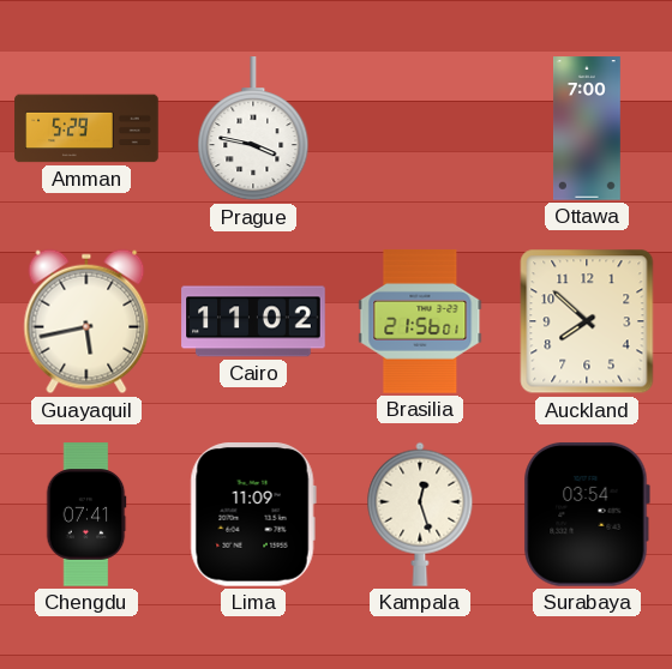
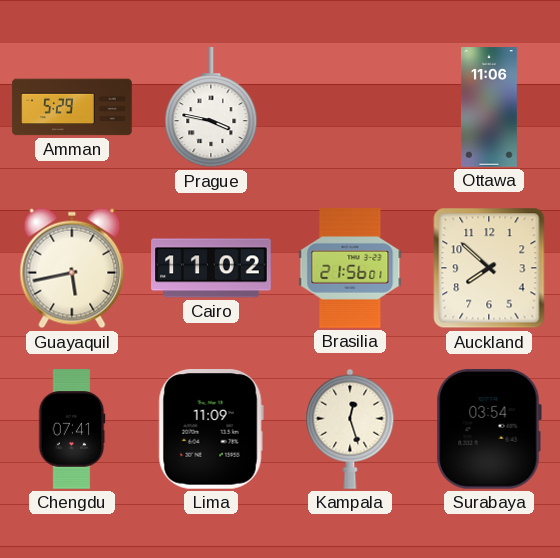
Ottawa: 7:00 -> 11:06 (490, 107)
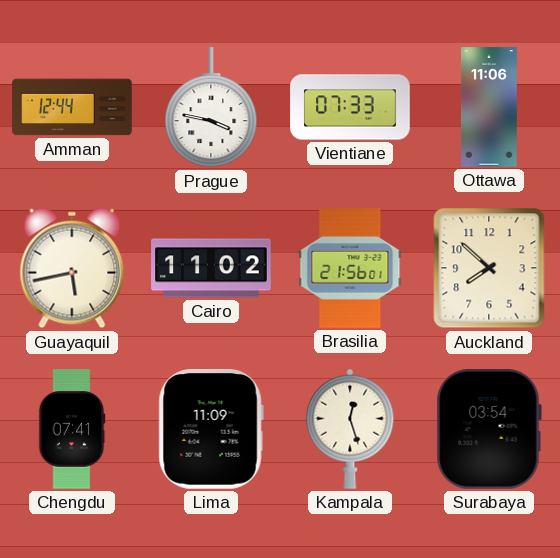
Amman: 5:29 -> 12:44 (72, 107)
Vientiane: none -> 07:33 (350, 107)
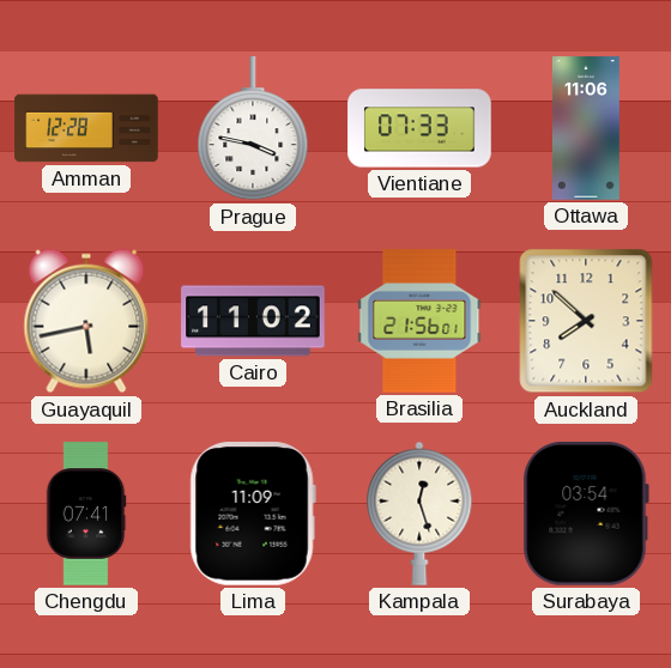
Amman: 12:44 -> 12:28 (86, 128)
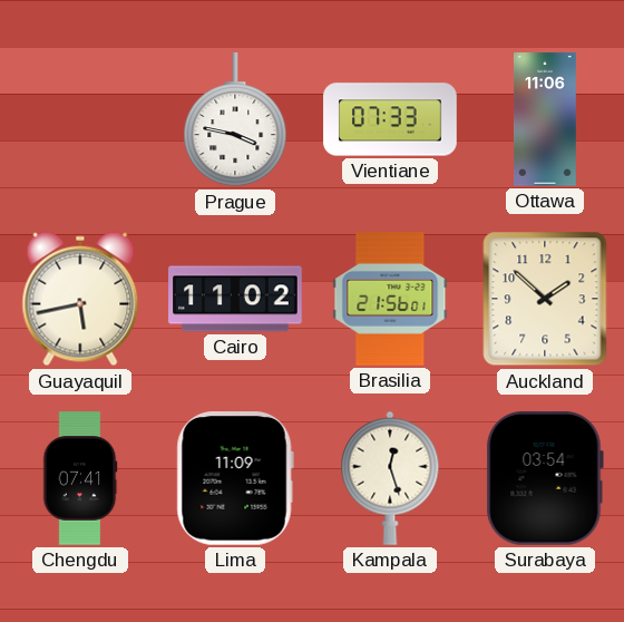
Amman: 12:28 -> none (86, 128)
Auckland: 7:52 -> 1:52 (545, 299)
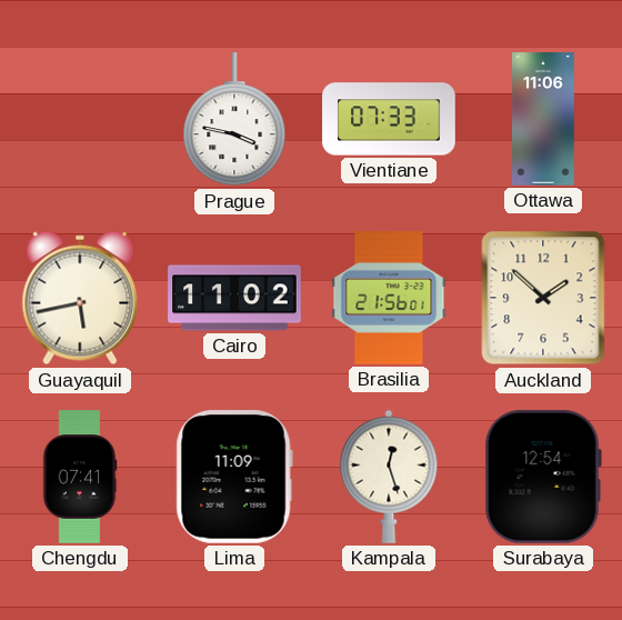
Surabaya: 03:54 -> 12:54 (543, 477)
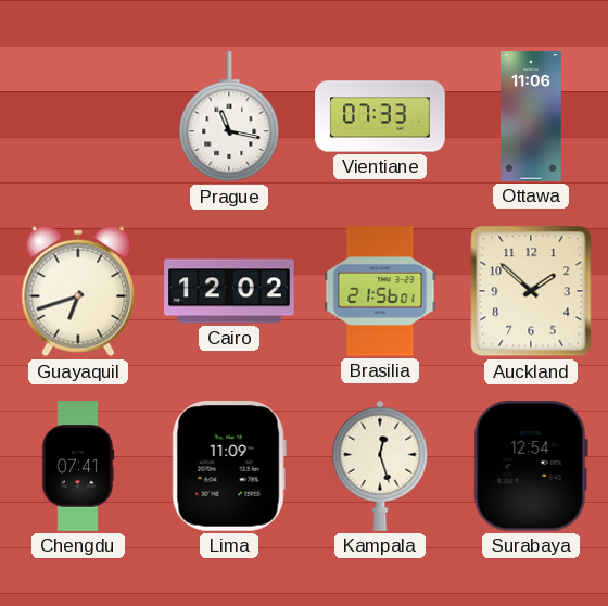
Prague: 3:47 -> 11:17 (229, 117)
Guayaquil: 5:43 -> 6:42 (78, 291)
Cairo: 11:02 -> 12:02 (229, 291)
